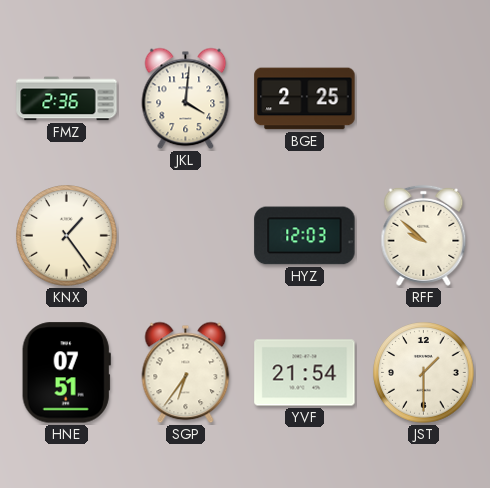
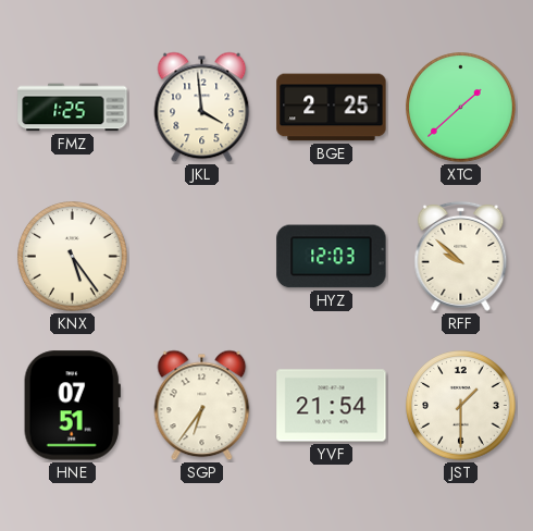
FMZ: 2:36 -> 1:25 (73, 108)
JKL: 4:01 -> 3:59 (202, 108)
XTC: none -> 1:38 (461, 108)
KNX: 1:24 -> 5:24 (73, 257)
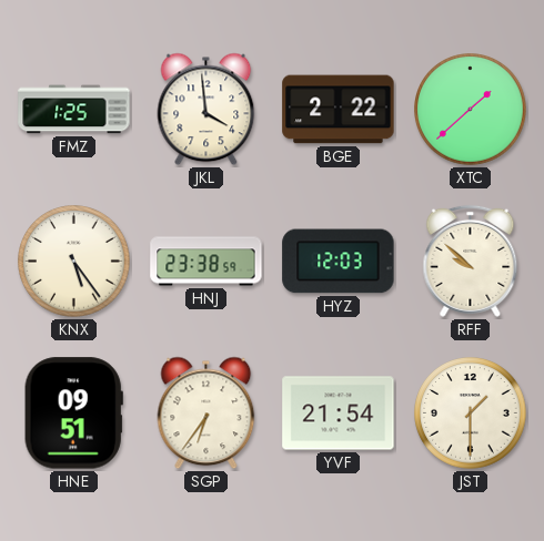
BGE: 2:25 -> 2:22 (339, 110)
HNJ: none -> 23:38 (206, 262)
HNE: 07:51 -> 09:51 (73, 414)
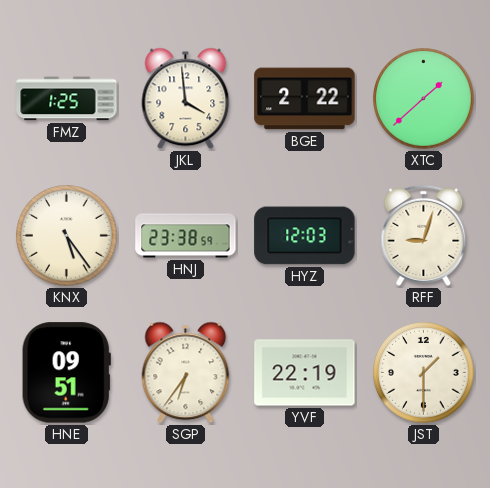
RFF: 9:52 -> 9:03 (424, 235)
YVF: 21:54 -> 22:19 (305, 373)
